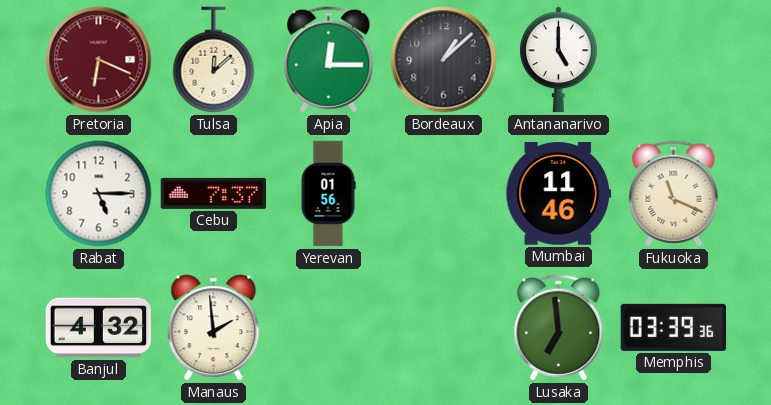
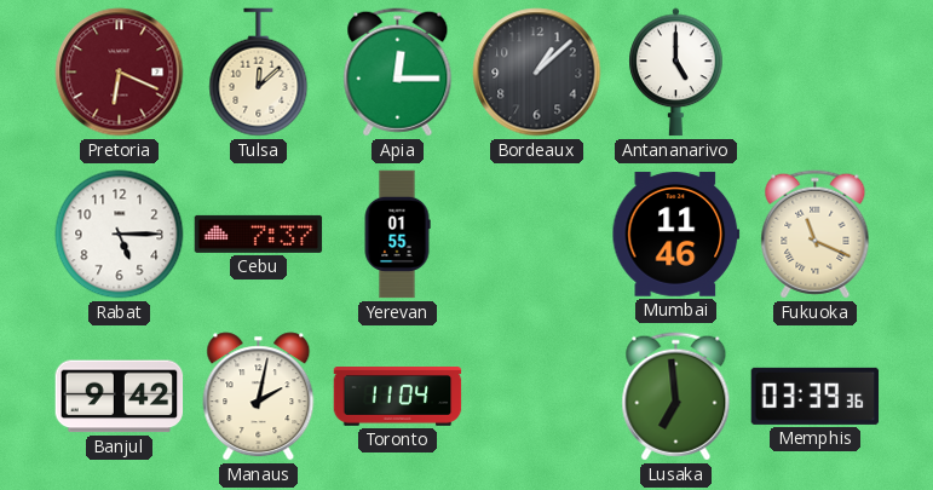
Yerevan: 01:56 -> 01:55 (397, 235)
Banjul: 4:32 -> 9:42 (120, 397)
Manaus: 1:59 -> 2:02 (259, 397)
Toronto: none -> 11:04 (398, 397)
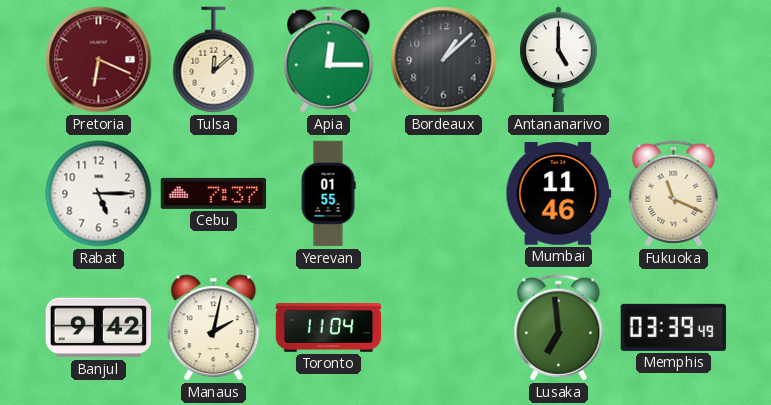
Memphis: 03:39:36 -> 03:39:49 (674, 327)
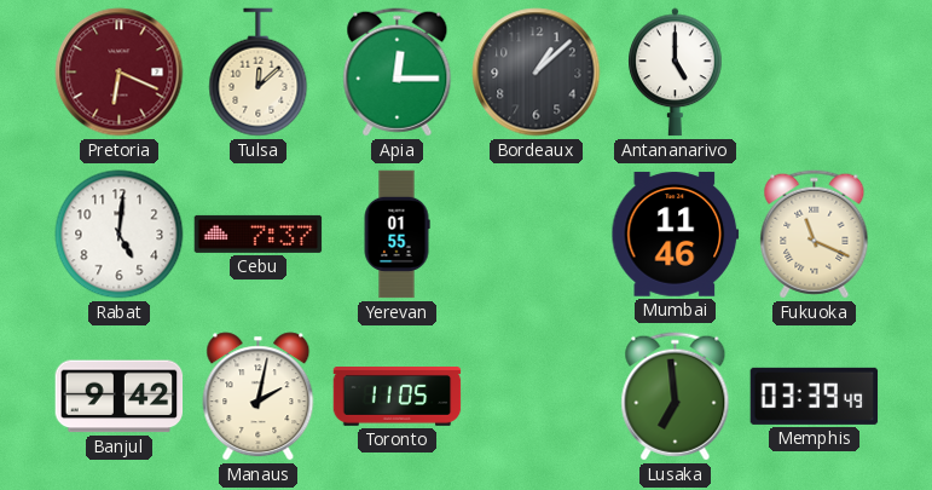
Rabat: 5:15 -> 5:01 (120, 235)
Toronto: 11:04 -> 11:05 (398, 397)
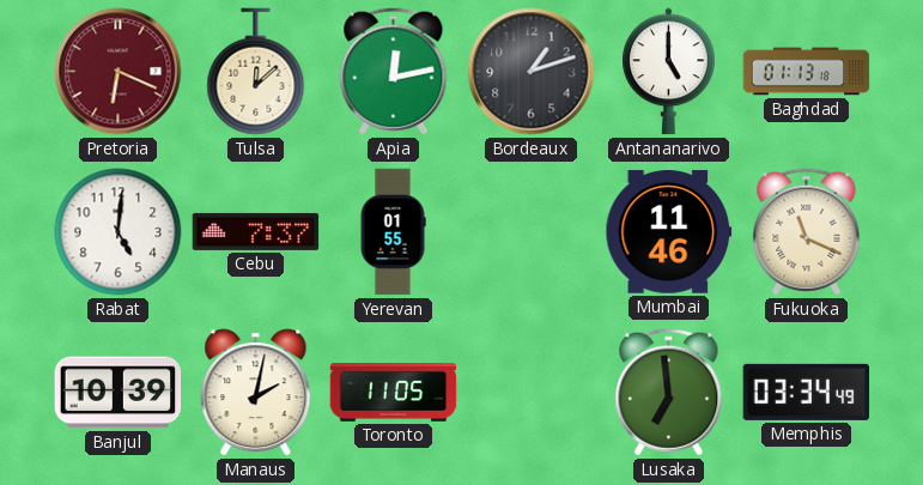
Apia: 12:15 -> 12:13 (394, 72)
Bordeaux: 1:08 -> 1:12 (532, 72)
Baghdad: none -> 01:13 (807, 72)
Banjul: 9:42 -> 10:39 (119, 393)
Memphis: 03:39 -> 03:34 (807, 392)
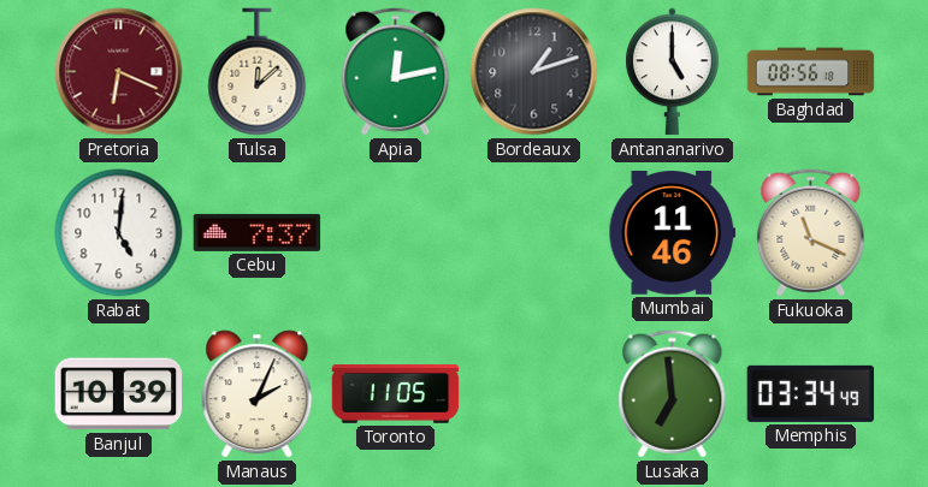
Baghdad: 01:13 -> 08:56 (811, 72)
Yerevan: 01:55 -> none (393, 232)
Manaus: 2:02 -> 2:04 (258, 394)
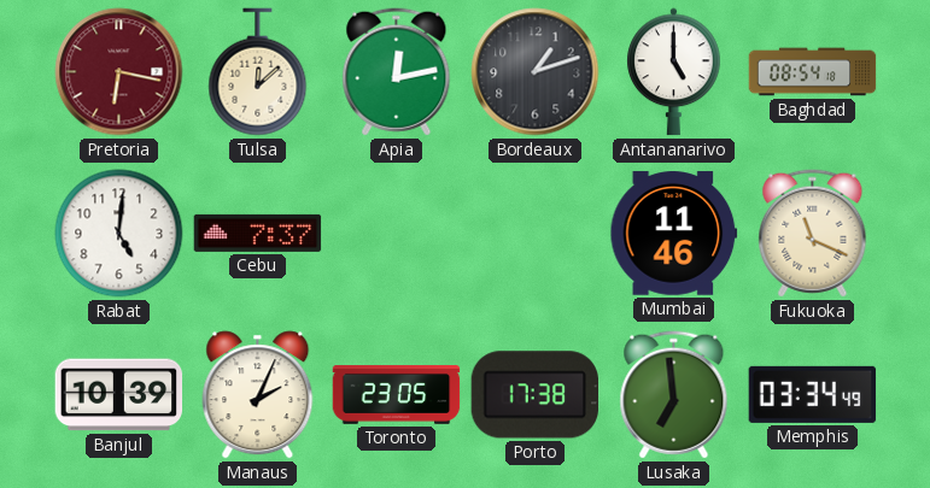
Pretoria: 6:19 -> 6:17 (119, 72)
Baghdad: 08:56 -> 08:54 (813, 72)
Toronto: 11:05 -> 23:05 (397, 395)
Porto: none -> 17:38 (534, 395)
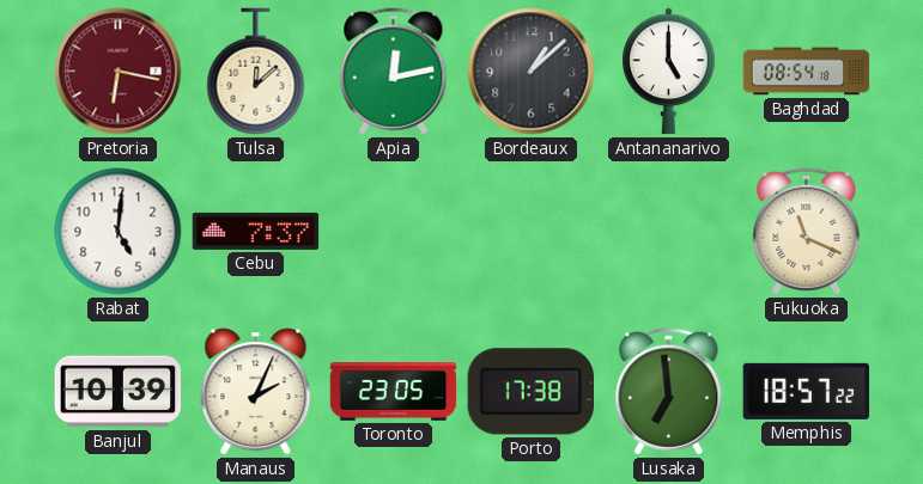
Bordeaux: 1:12 -> 1:08 (532, 72)
Mumbai: 11:46 -> none (674, 234)
Memphis: 03:34 -> 18:57 (807, 391)
